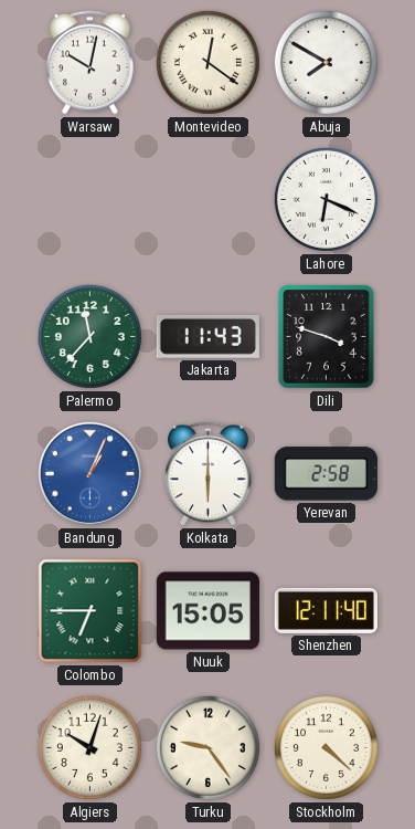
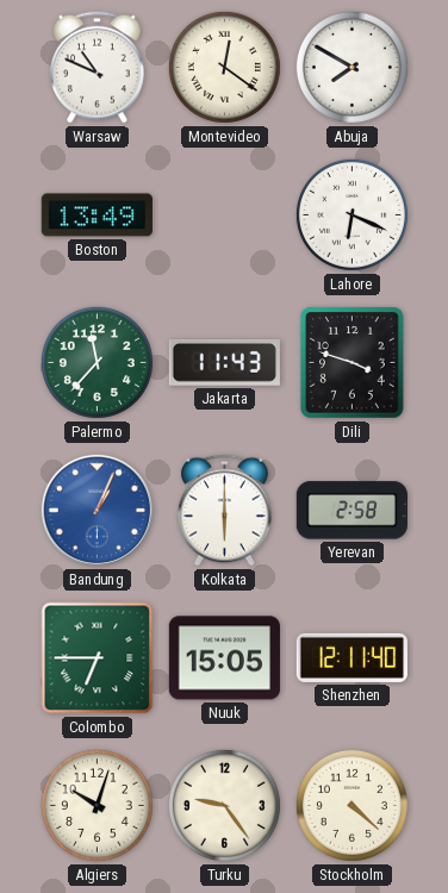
Warsaw: 10:02 -> 10:49 (98, 68)
Boston: none -> 13:49 (97, 216)
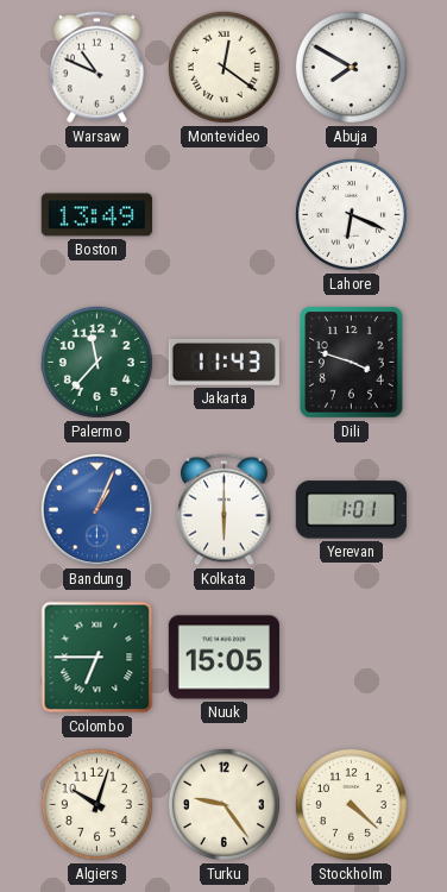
Yerevan: 2:58 -> 1:01 (351, 510)
Shenzhen: 12:11 -> none (351, 657)
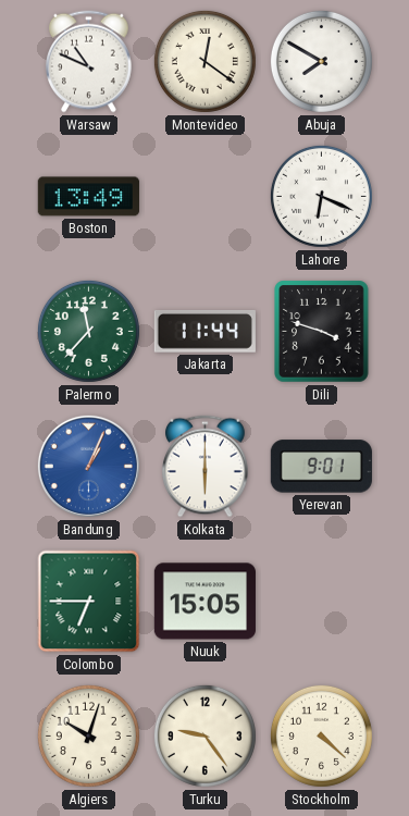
Jakarta: 11:43 -> 11:44 (205, 331)
Yerevan: 1:01 -> 9:01 (321, 467)
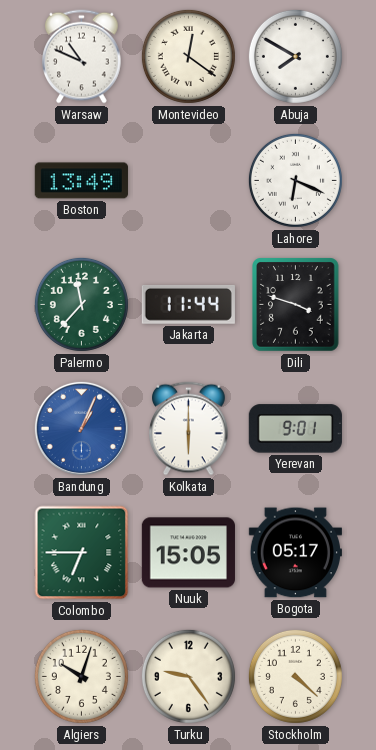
Bogota: none -> 05:17 (295, 553)
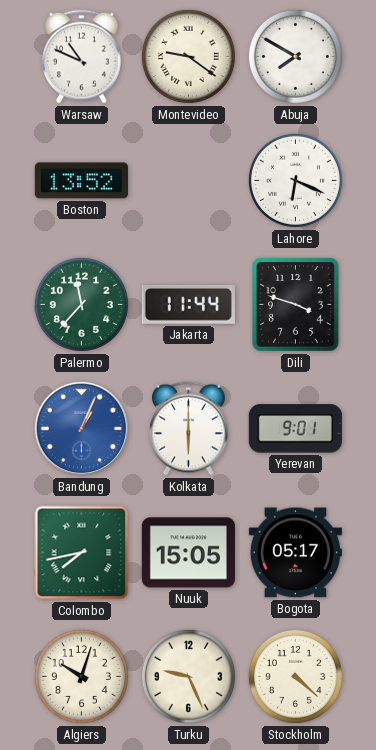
Montevideo: 12:21 -> 9:21 (188, 56)
Boston: 13:49 -> 13:52 (81, 181)
Colombo: 6:45 -> 7:43 (82, 553)
Turku: 9:24 -> 9:26 (188, 676)
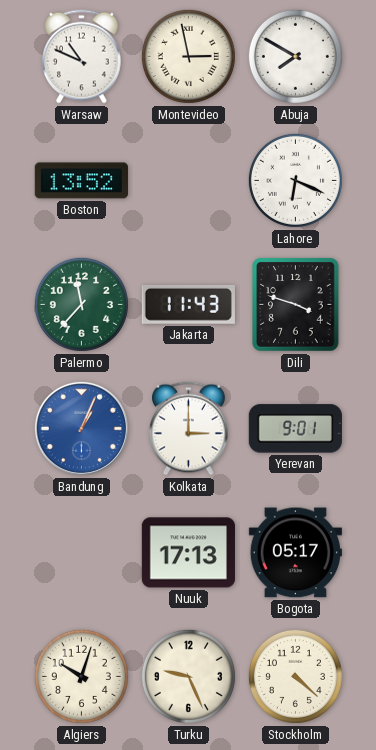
Montevideo: 9:21 -> 2:58 (188, 56)
Jakarta: 11:44 -> 11:43 (188, 304)
Kolkata: 6:00 -> 3:00 (189, 429)
Colombo: 7:43 -> none (82, 553)
Nuuk: 15:05 -> 17:13 (188, 553)
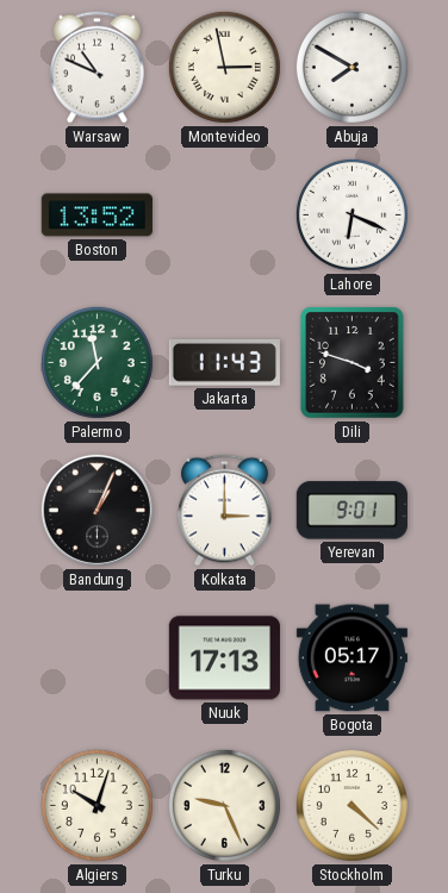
Bandung dial: blue -> black (97, 510)
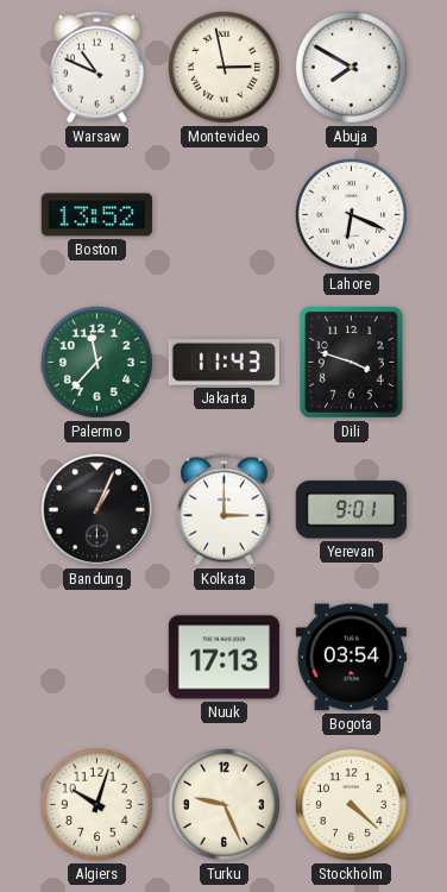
Bogota: 05:17 -> 03:54 (351, 658)
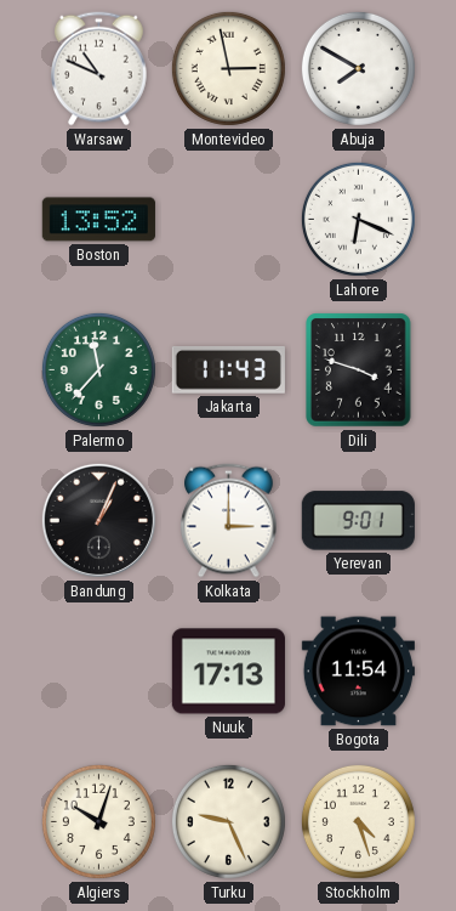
Bogota: 03:54 -> 11:54 (358, 672)
Stockholm: 4:22 -> 4:27 (358, 821)
